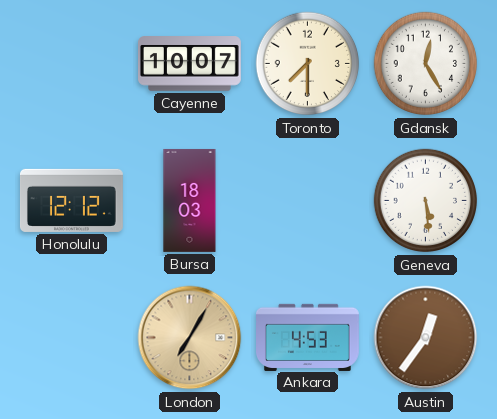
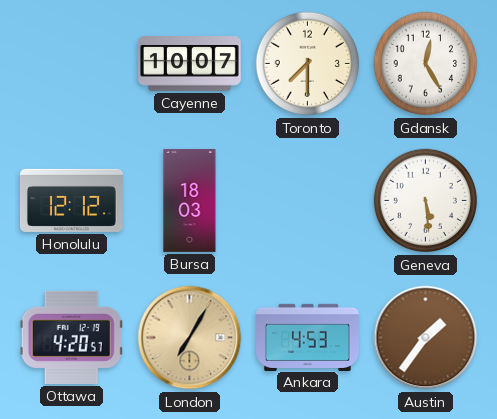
Ottawa: none -> 4:20 (71, 337)
Austin: 12:36 -> 1:36 (426, 338)
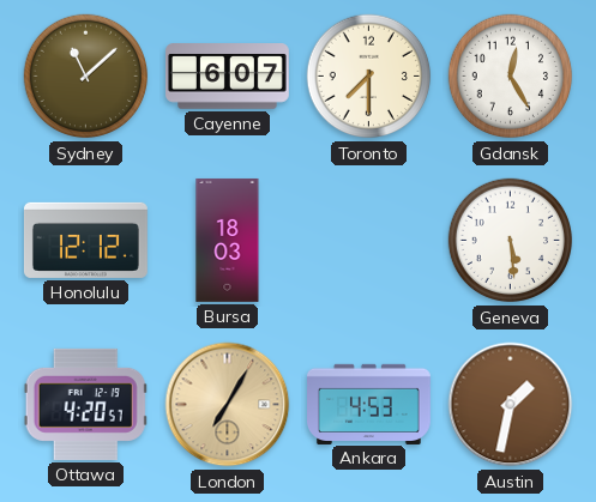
Sydney: none -> 11:08 (86, 77)
Cayenne: 10:07 -> 6:07 (228, 77)
Austin: 1:36 -> 1:32 (511, 405)
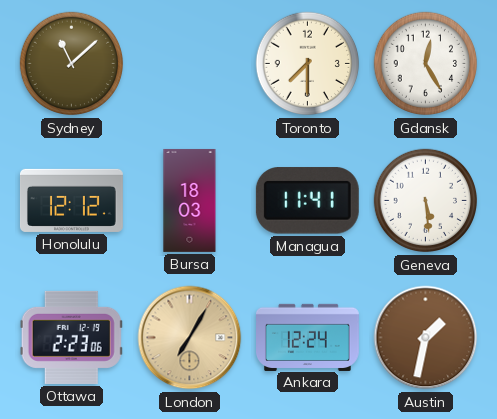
Cayenne: 6:07 -> none (228, 77)
Managua: none -> 11:41 (307, 201)
Ottawa: 4:20 -> 2:23 (71, 337)
Ankara: 4:53 -> 12:24 (308, 337)
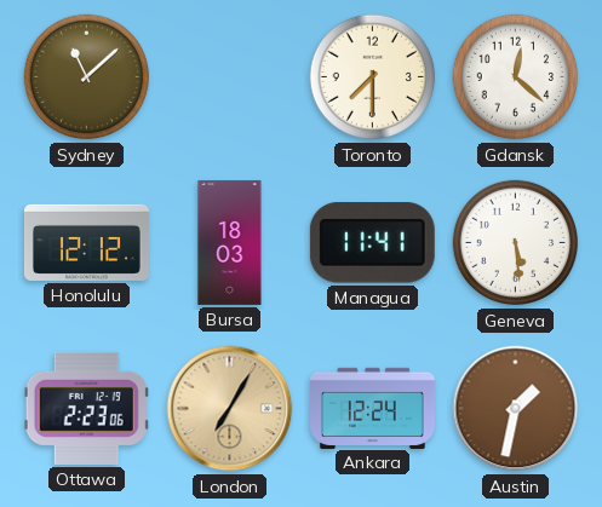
Gdansk: 12:25 -> 12:22 (516, 77)
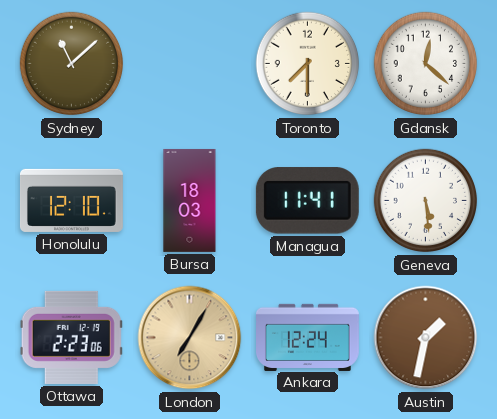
Honolulu: 12:12 -> 12:10 (71, 200)
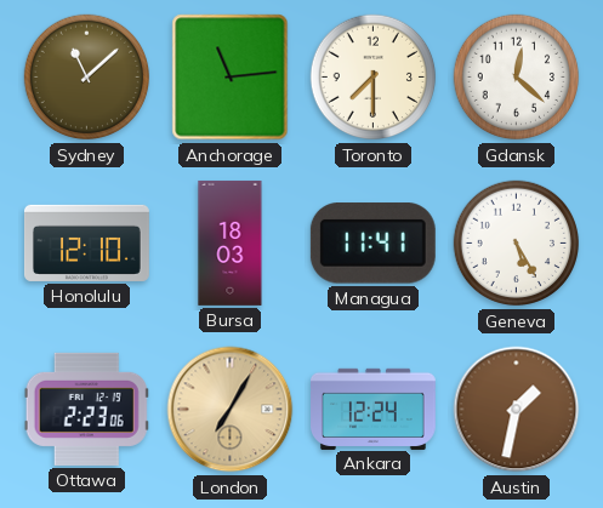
Anchorage: none -> 11:14 (231, 78)
Geneva: 5:29 -> 5:25 (517, 244)
